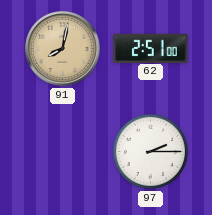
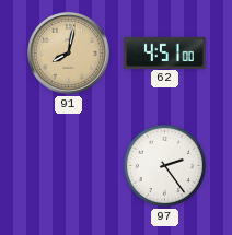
62: 2:51 -> 4:51 (165, 52)
97: 2:15 -> 2:24 (165, 166)
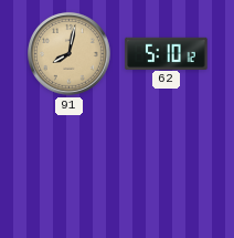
62: 4:51 -> 5:10 (167, 53)
97: 2:24 -> none (165, 166)
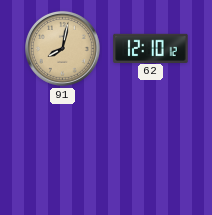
62: 5:10 -> 12:10 (151, 48)
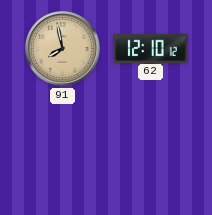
91: 8:02 -> 7:58 (62, 48)
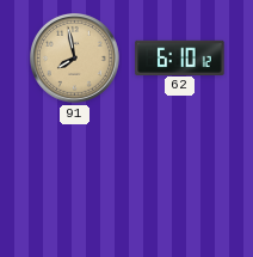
62: 12:10 -> 6:10 (180, 57)
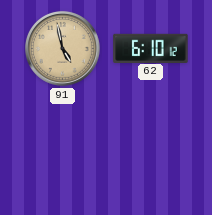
91: 7:58 -> 4:58 (62, 48)
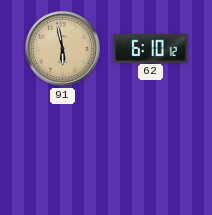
91: 4:58 -> 5:58 (62, 48)
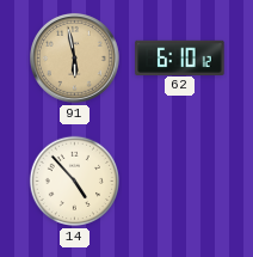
14: none -> 4:53 (75, 182)
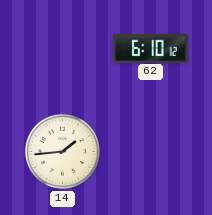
91: 5:58 -> none (74, 57)
14: 4:53 -> 1:44 (63, 152)
